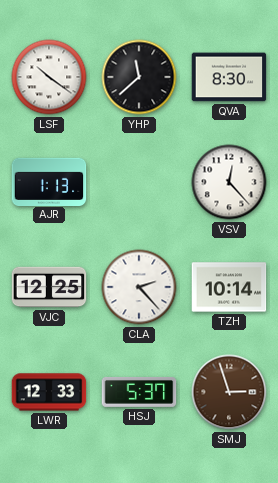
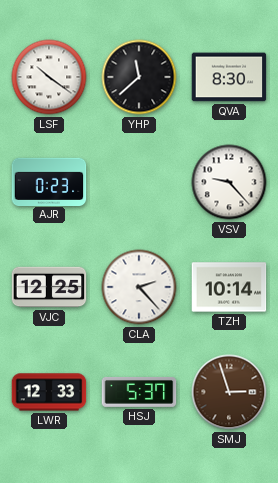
AJR: 1:13 -> 0:23 (49, 181)
VSV: 12:23 -> 9:23 (229, 182)
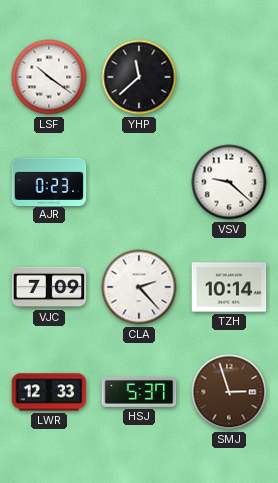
QVA: 8:30 -> none (229, 77)
VSV: 9:23 -> 9:22 (229, 182)
VJC: 12:25 -> 7:09 (49, 287)
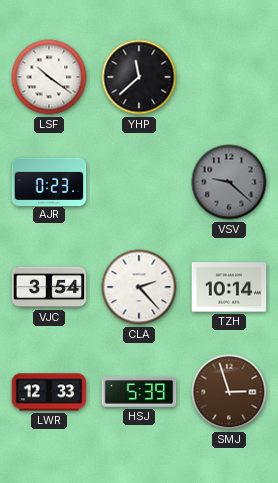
VSV dial: white -> grey (229, 182)
VJC: 7:09 -> 3:54 (49, 287)
HSJ: 5:37 -> 5:39 (139, 392)
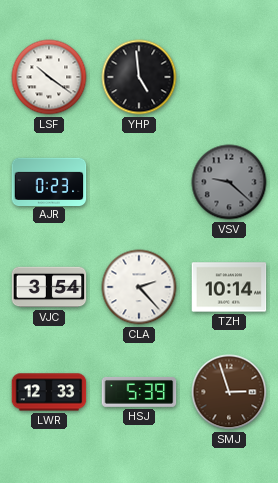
YHP: 11:38 -> 4:59 (139, 77)
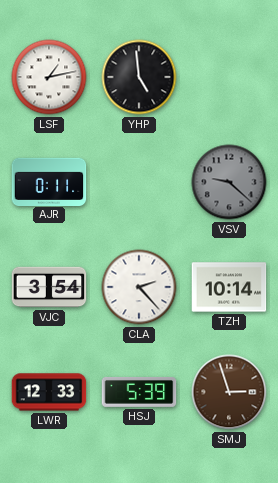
LSF: 10:21 -> 1:13 (49, 77)
AJR: 0:23 -> 0:11 (49, 181)
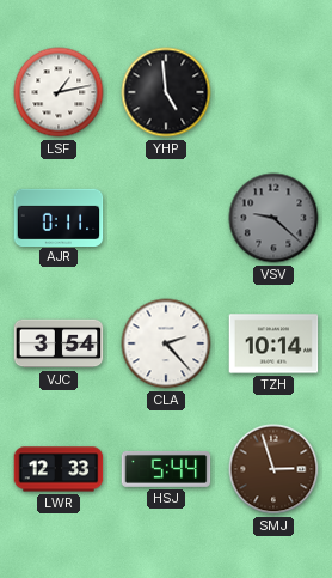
HSJ: 5:39 -> 5:44 (166, 469)
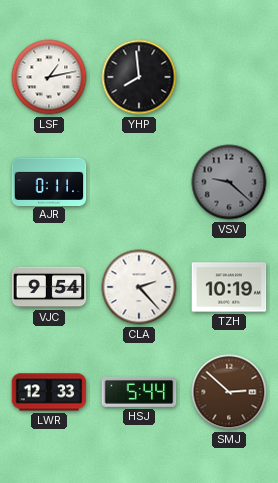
YHP: 4:59 -> 7:59 (139, 77)
VJC: 3:54 -> 9:54 (49, 287)
TZH: 10:14 -> 10:19 (229, 287)
SMJ: 2:57 -> 2:52 (229, 392)
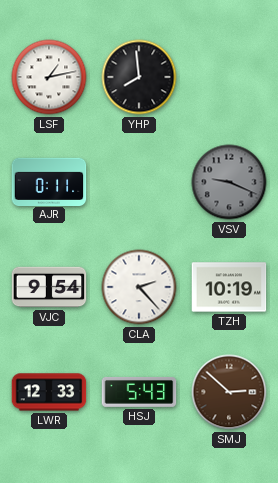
VSV: 9:22 -> 9:19 (229, 182)
HSJ: 5:44 -> 5:43 (139, 392)
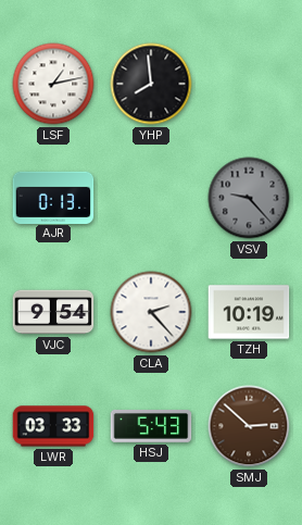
AJR: 0:11 -> 0:13 (53, 197)
VSV: 9:19 -> 9:23 (249, 198)
LWR: 12:33 -> 03:33 (53, 426)
